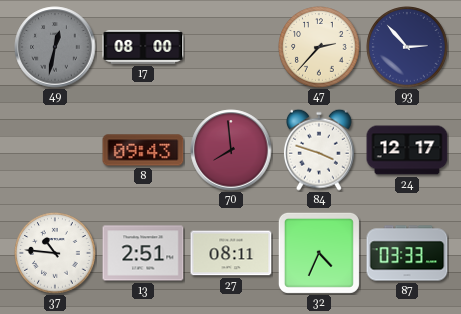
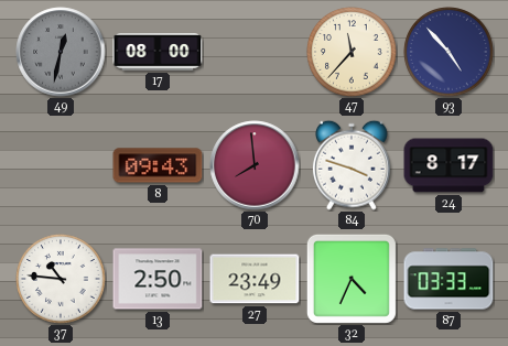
47: 2:37 -> 11:37 (352, 52)
93: 2:53 -> 4:53 (448, 52)
24: 12:17 -> 8:17 (448, 165)
13: 2:51 -> 2:50 (158, 279)
27: 08:11 -> 23:49 (255, 279)
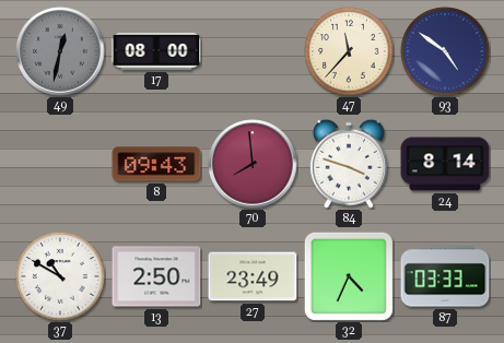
93: 4:53 -> 4:51 (445, 51)
24: 8:17 -> 8:14 (445, 164)
37: 10:46 -> 10:50 (60, 276)
